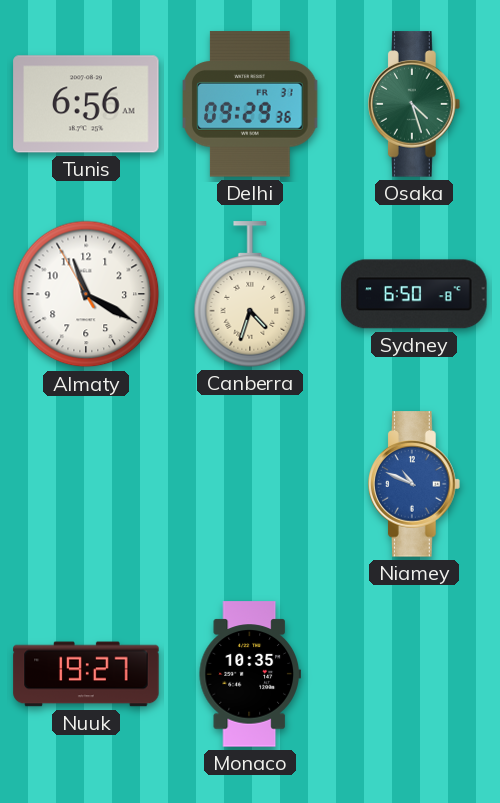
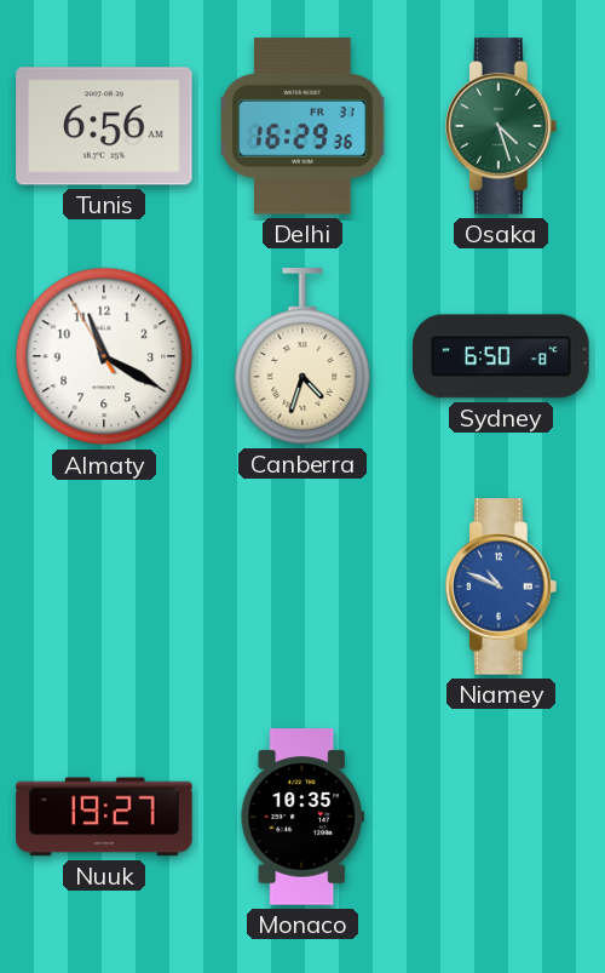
Delhi: 09:29 -> 16:29 (302, 126)
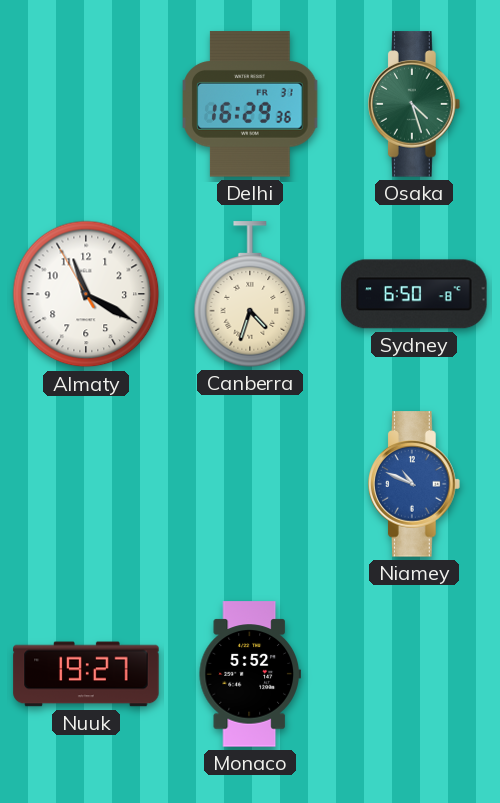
Tunis: 6:56 -> none (104, 126)
Monaco: 10:35 -> 5:52 (250, 674)
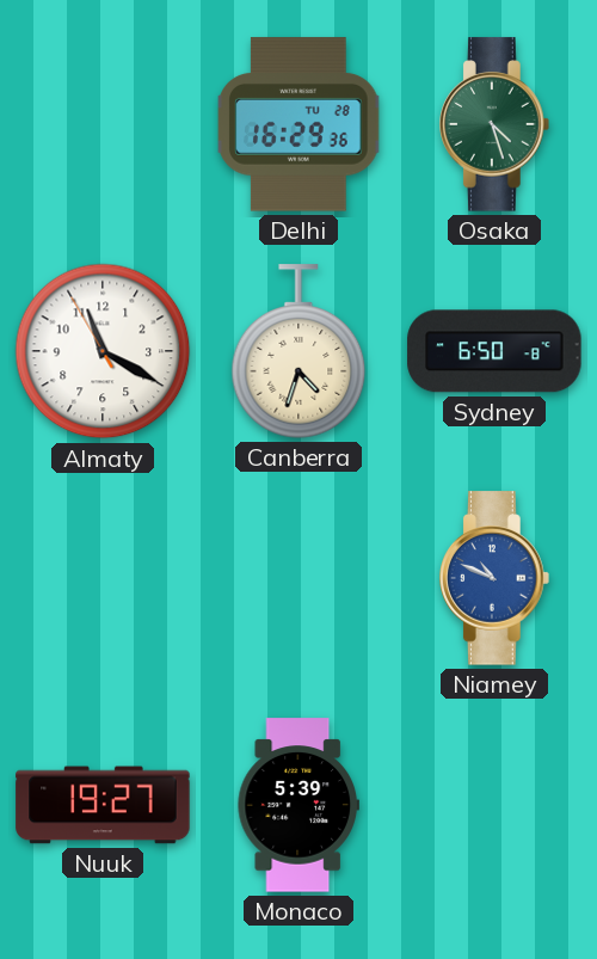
Delhi date: FR 31 -> TU 28 (298, 124)
Monaco: 5:52 -> 5:39 (298, 805)
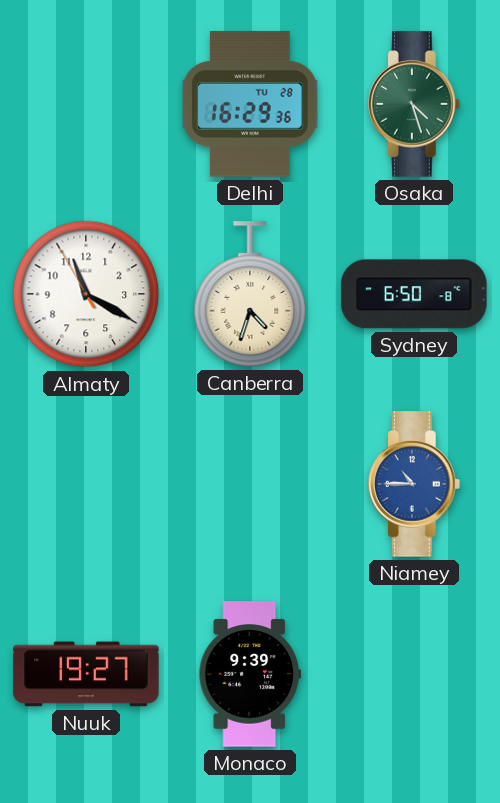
Niamey: 10:49 -> 10:45 (414, 484)
Monaco: 5:39 -> 9:39 (250, 674)
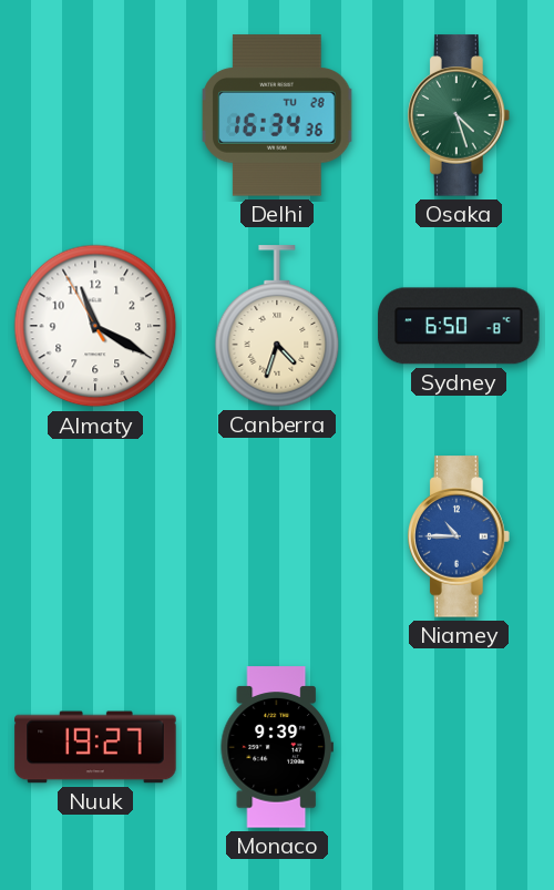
Delhi: 16:29 -> 16:34 (277, 115)
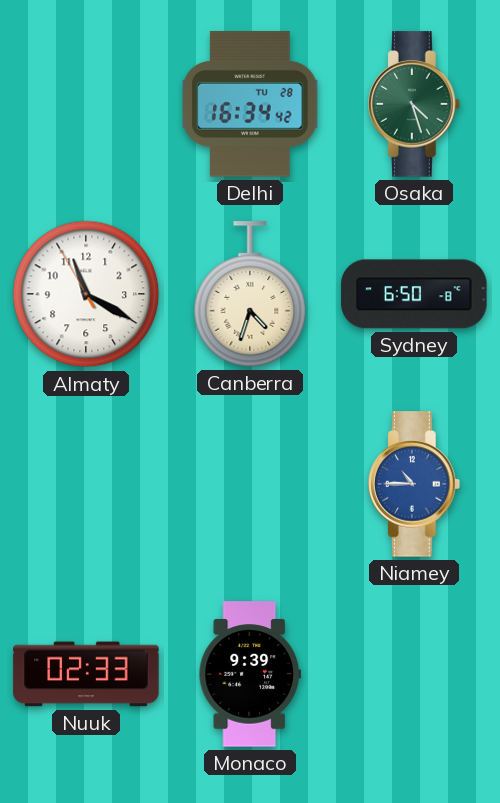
Delhi: 16:34:36 -> 16:34:42 (250, 104)
Nuuk: 19:27 -> 02:33 (86, 674)
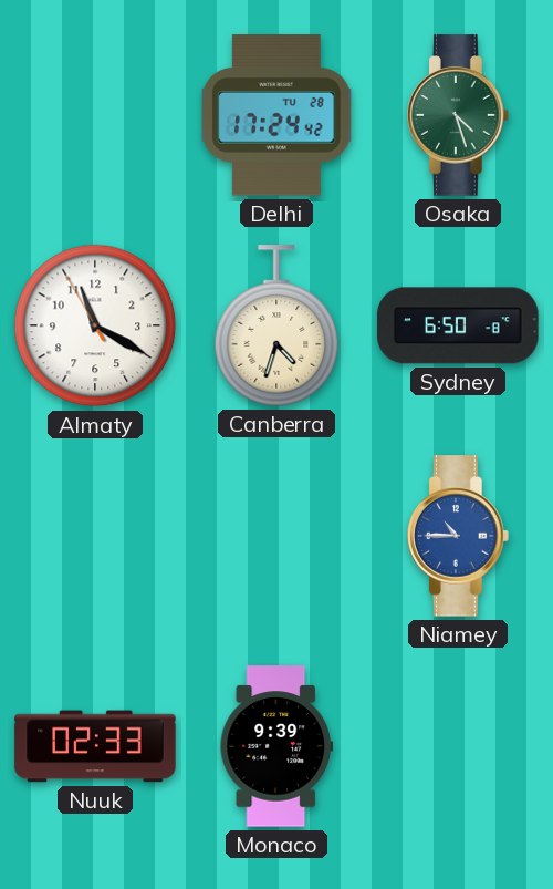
Delhi: 16:34 -> 17:24 (276, 115)
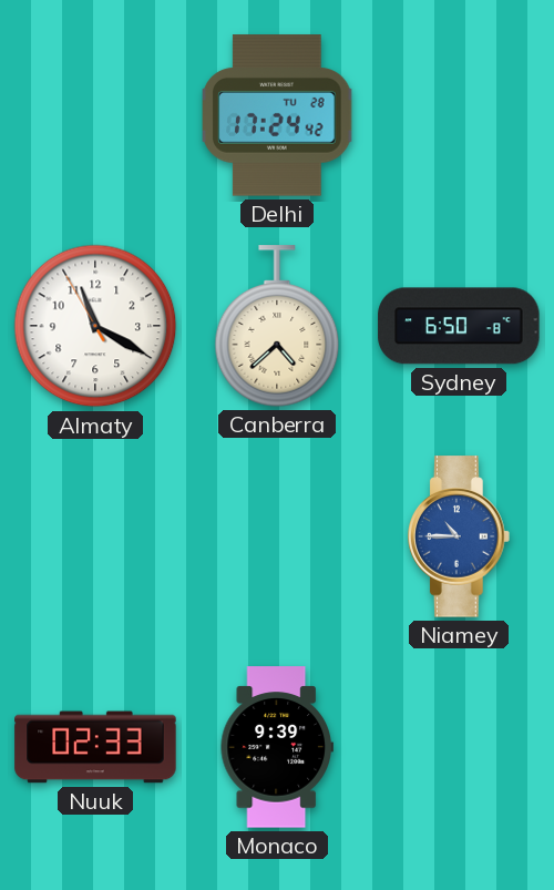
Osaka: 4:27 -> none (458, 115)
Canberra: 4:33 -> 4:38 (277, 326)
